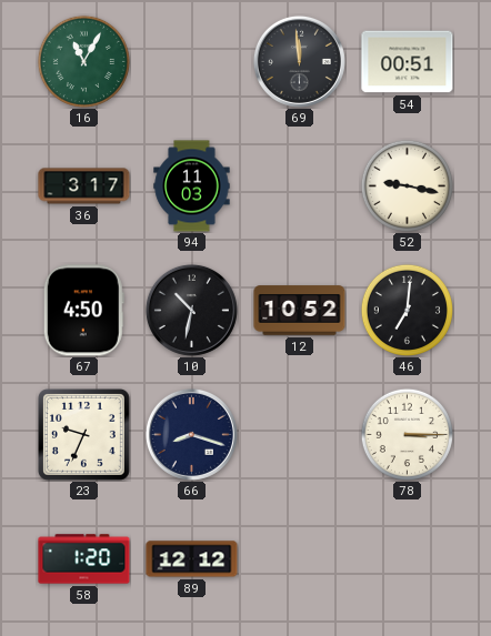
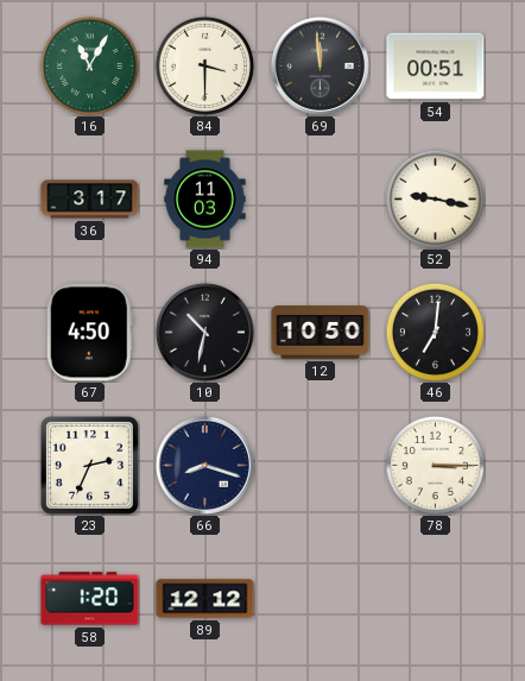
84: none -> 3:30 (204, 65)
12: 10:52 -> 10:50 (321, 333)
23: 9:34 -> 2:34 (89, 465)
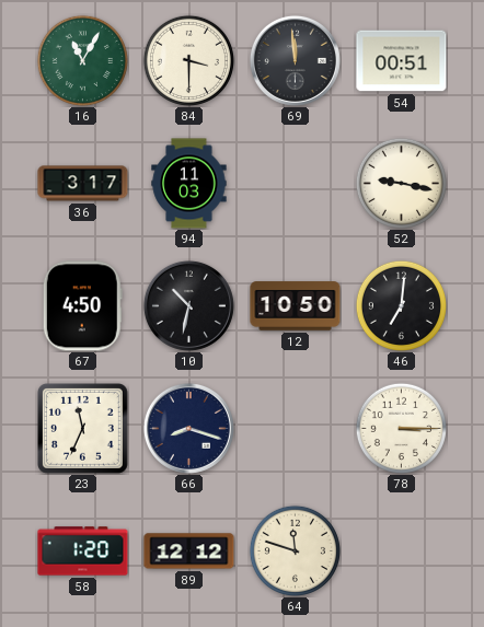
23: 2:34 -> 11:34 (82, 428)
64: none -> 11:48 (295, 550)
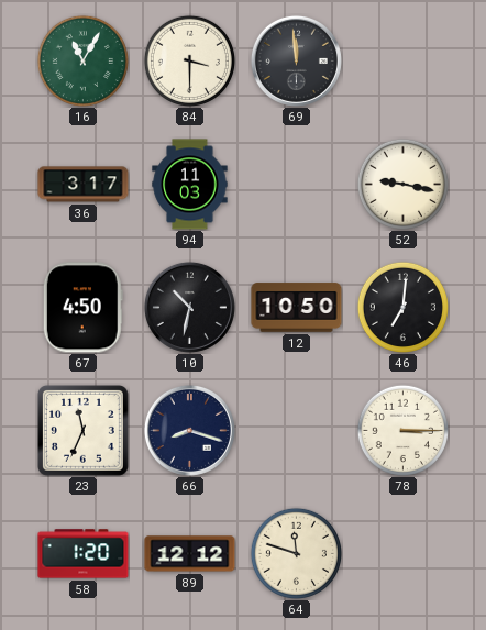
54: 00:51 -> none (402, 61)
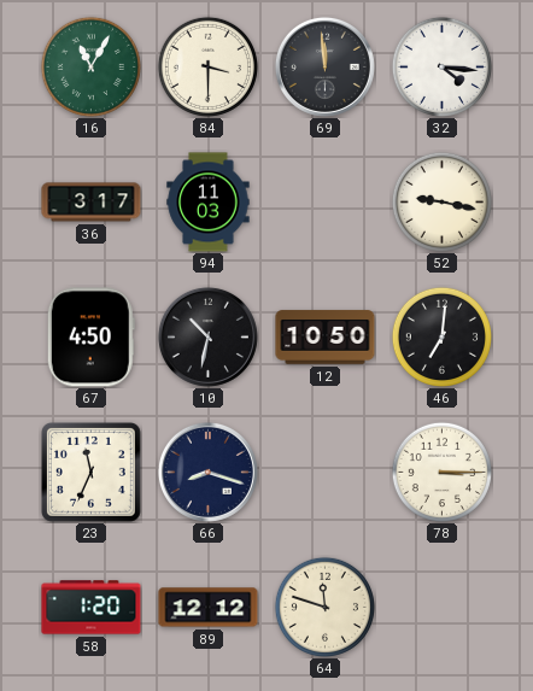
32: none -> 4:16 (441, 66)
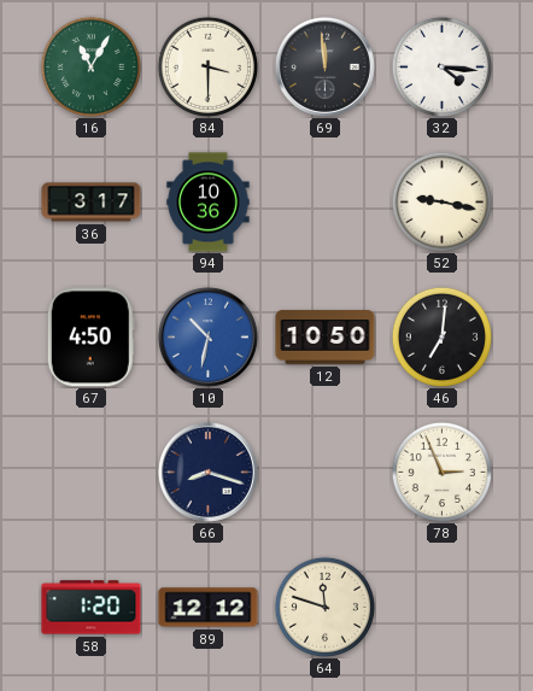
94: 11:03 -> 10:36 (209, 203)
10 dial: black -> blue (207, 336)
23: 11:34 -> none (90, 472)
78: 3:15 -> 2:56 (441, 472)
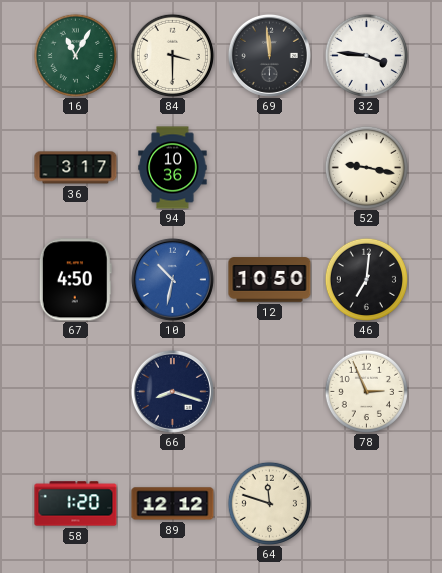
32: 4:16 -> 3:46 (366, 55)
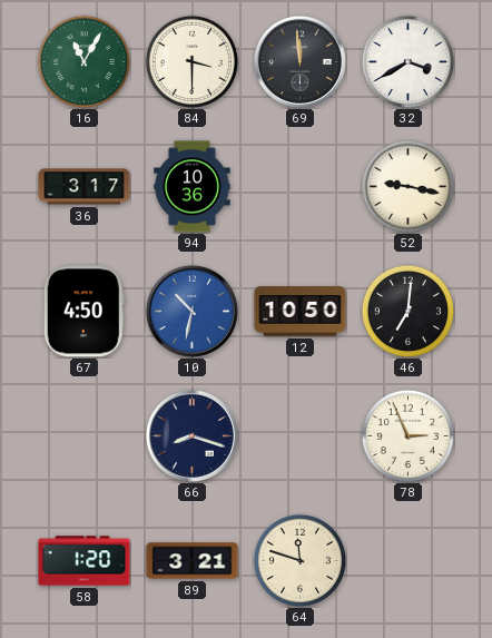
32: 3:46 -> 3:40 (407, 61)
89: 12:12 -> 3:21 (193, 561)
